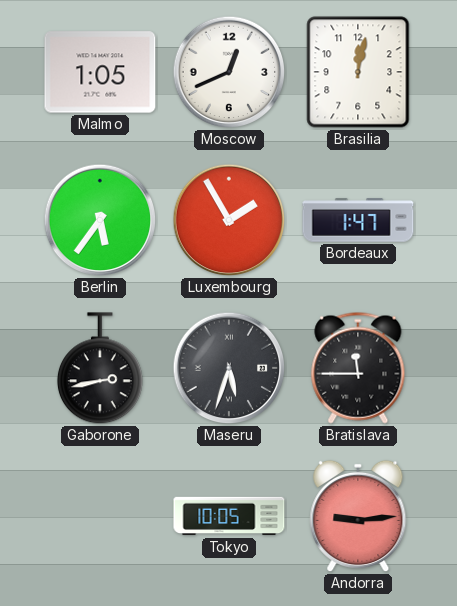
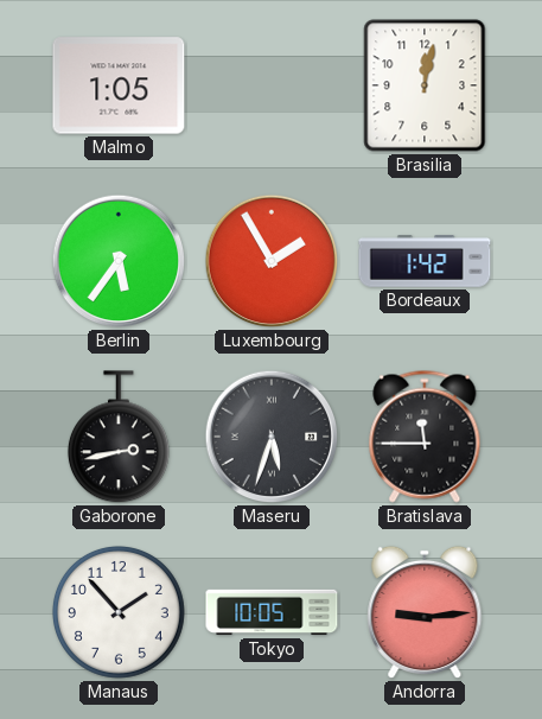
Moscow: 12:41 -> none (229, 72)
Bordeaux: 1:47 -> 1:42 (425, 261)
Manaus: none -> 1:53 (119, 612)
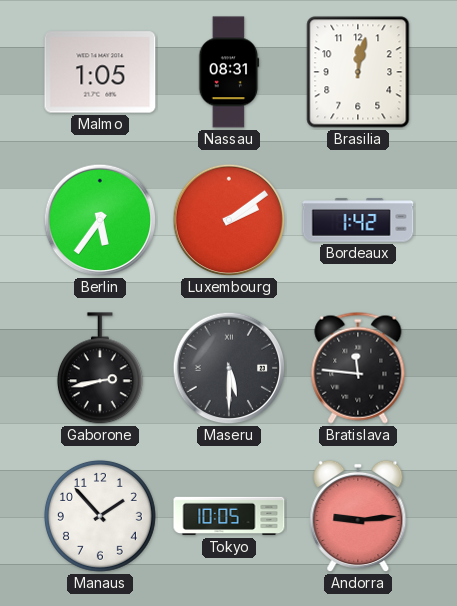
Nassau: none -> 08:31 (229, 72)
Luxembourg: 1:55 -> 2:09 (229, 220)
Maseru: 5:33 -> 5:30 (229, 368)
Bratislava: 11:45 -> 11:46 (358, 368)
